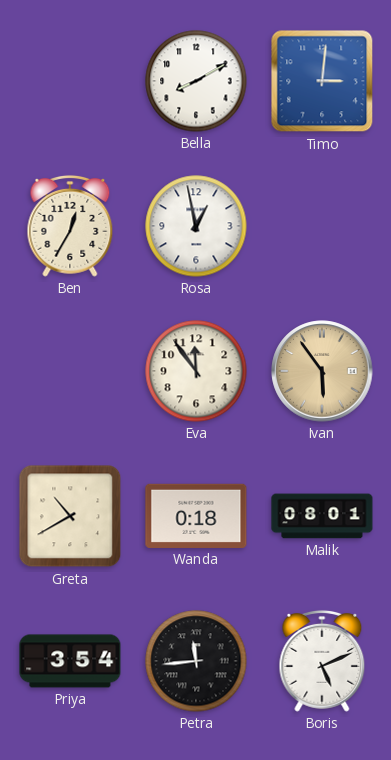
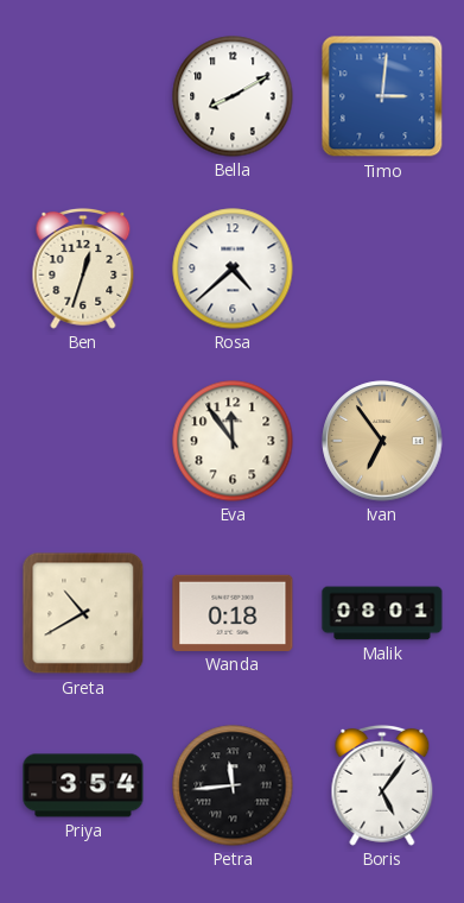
Ben: 12:35 -> 12:33 (83, 269)
Rosa: 12:58 -> 4:38 (233, 269)
Ivan: 5:54 -> 6:54 (382, 441)
Boris: 5:11 -> 5:06 (382, 785)
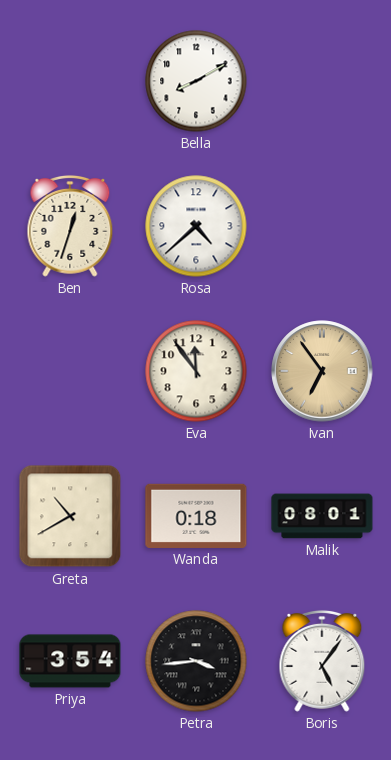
Timo: 3:01 -> none (382, 96)
Petra: 11:44 -> 3:44 (196, 661)
